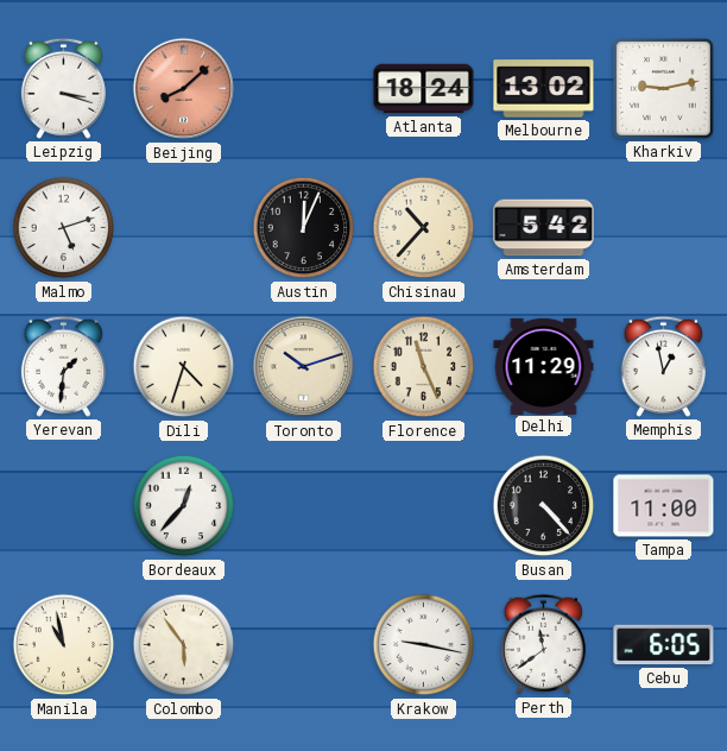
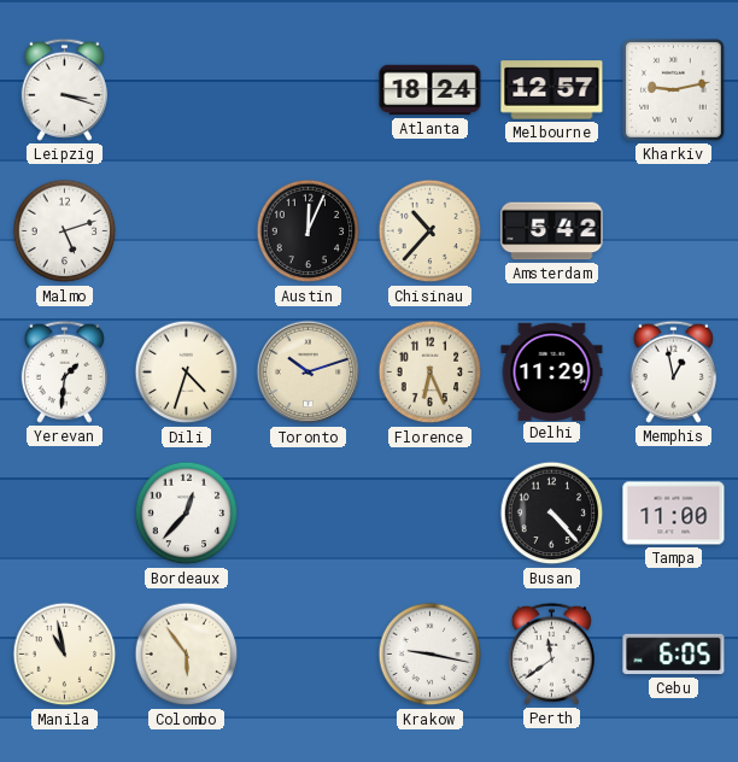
Beijing: 8:08 -> none (184, 89)
Melbourne: 13:02 -> 12:57 (552, 90)
Florence: 11:26 -> 6:26 (430, 373)
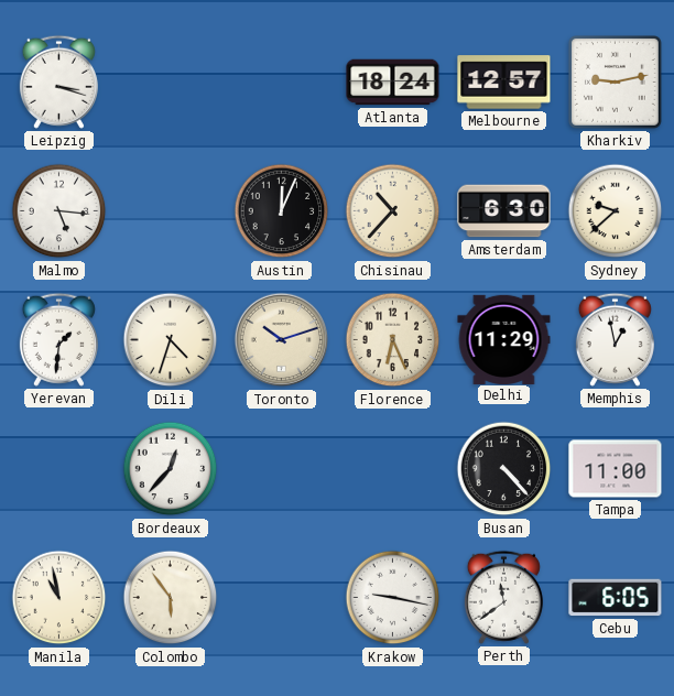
Malmo: 5:12 -> 5:16 (59, 211)
Amsterdam: 5:42 -> 6:30 (504, 211)
Sydney: none -> 9:38 (616, 211)
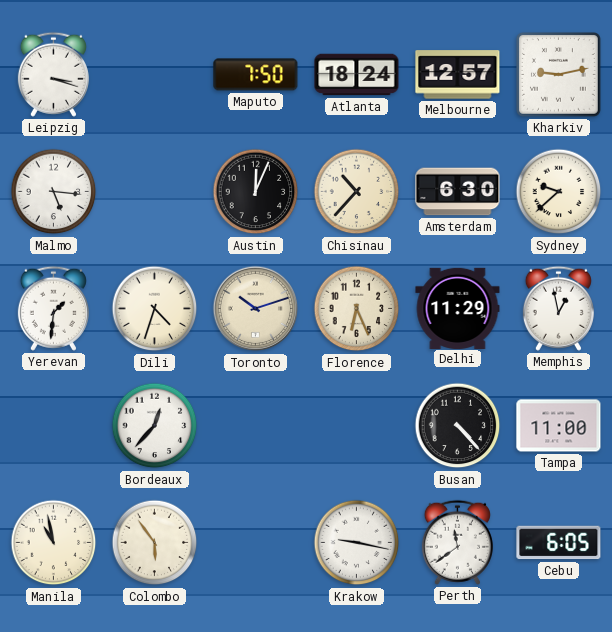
Maputo: none -> 7:50 (256, 75)
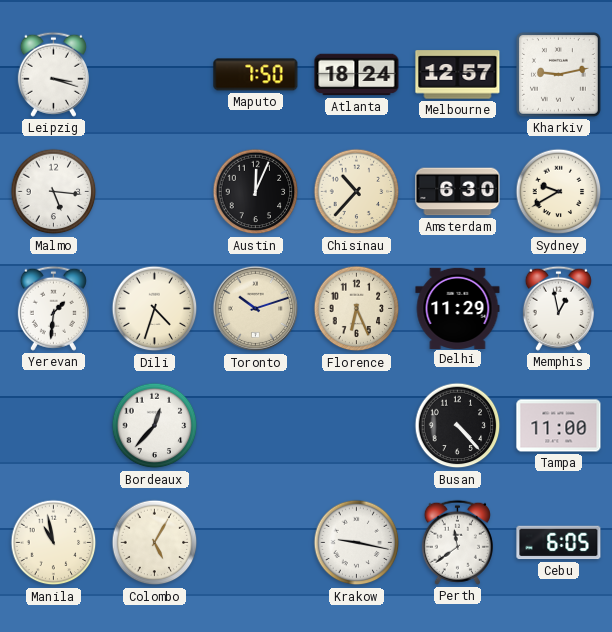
Sydney: 9:38 -> 9:40 (559, 192)
Colombo: 5:54 -> 5:05 (155, 543)
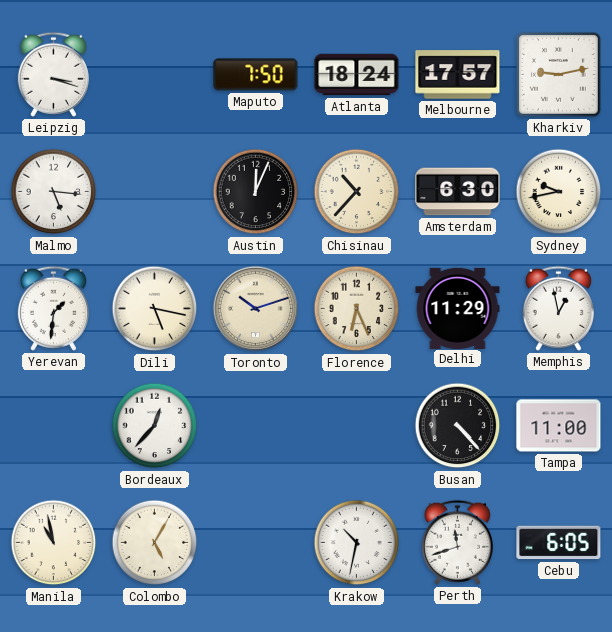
Melbourne: 12:57 -> 17:57 (458, 75)
Sydney: 9:40 -> 9:43 (559, 192)
Dili: 4:33 -> 5:17 (155, 309)
Krakow: 9:17 -> 10:32 (357, 543)
Perth: 11:39 -> 11:42 (457, 542)
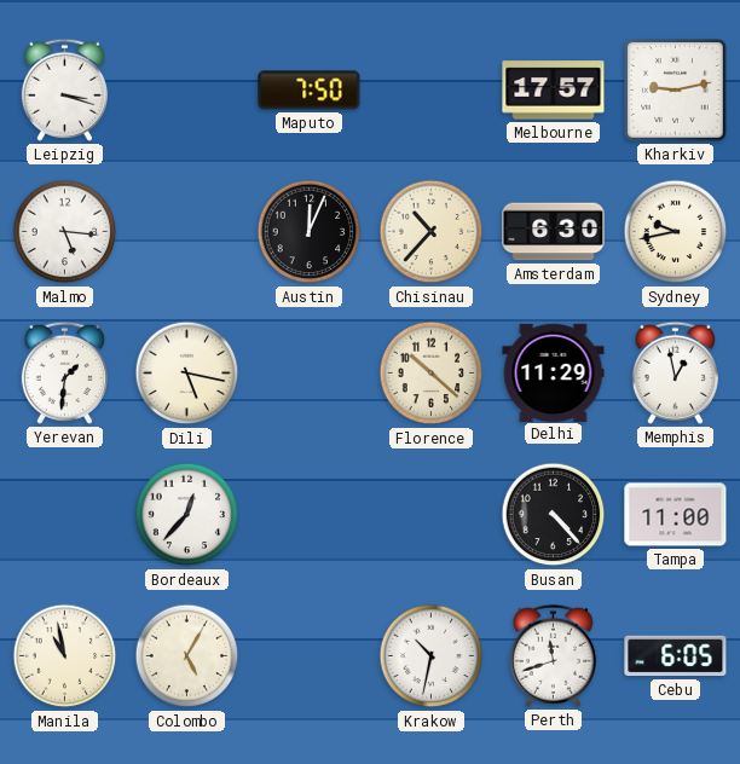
Atlanta: 18:24 -> none (357, 75)
Toronto: 10:12 -> none (256, 309)
Florence: 6:26 -> 10:22 (432, 374)
